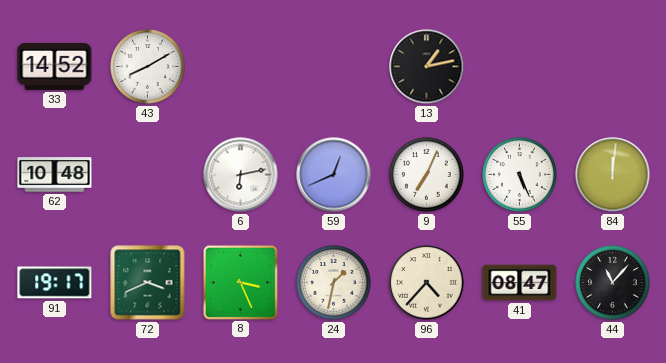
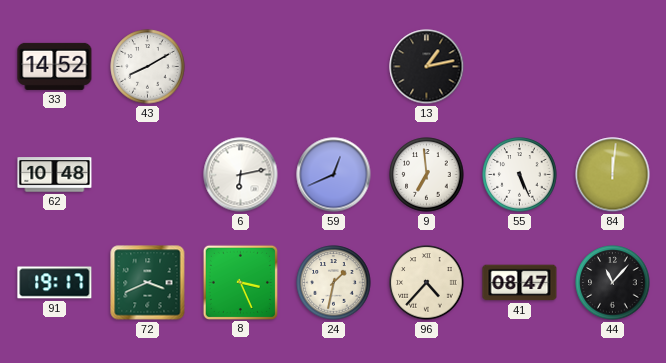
9: 7:04 -> 6:59 (427, 175)
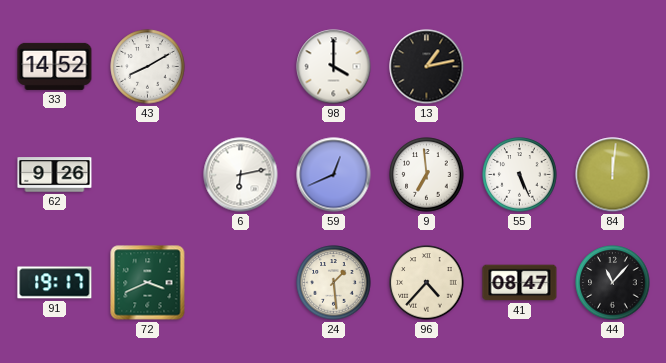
98: none -> 4:00 (334, 67)
62: 10:48 -> 9:26 (55, 175)
8: 3:26 -> none (240, 282)
24: 1:32 -> 1:29 (334, 283)
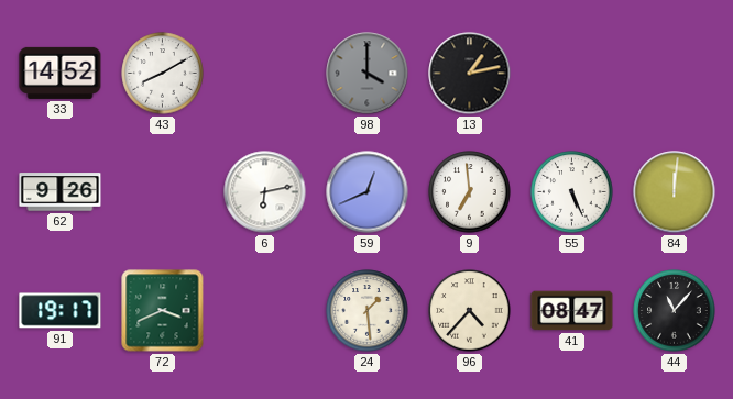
98 dial: white -> grey (368, 74)
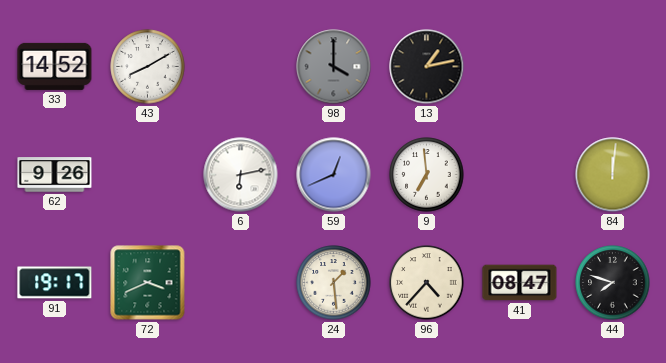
55: 5:26 -> none (572, 192)
44: 11:07 -> 7:48 (613, 283)
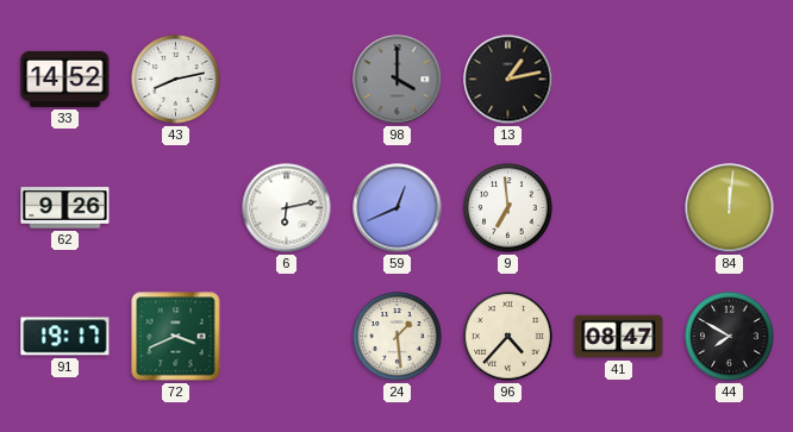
43: 8:10 -> 8:13 (176, 80)
44: 7:48 -> 7:50 (730, 337)
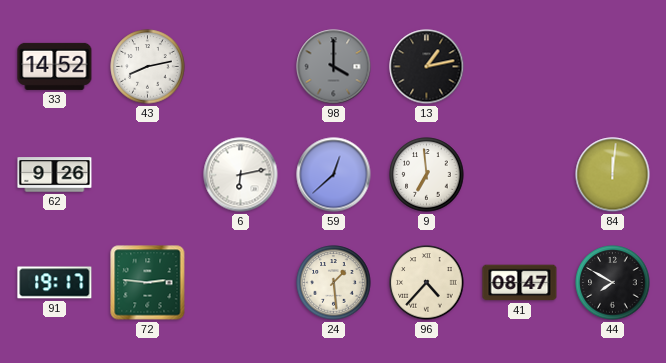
59: 12:41 -> 12:38 (334, 175)
72: 3:41 -> 2:46 (148, 283)
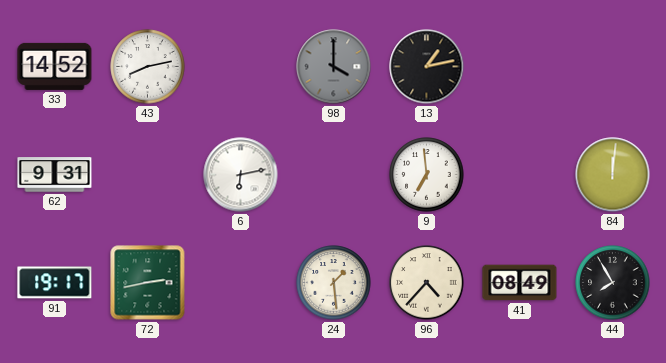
62: 9:26 -> 9:31 (55, 175)
59: 12:38 -> none (334, 175)
72: 2:46 -> 2:43 (148, 283)
41: 08:47 -> 08:49 (520, 283)
44: 7:50 -> 7:55 (613, 283)
